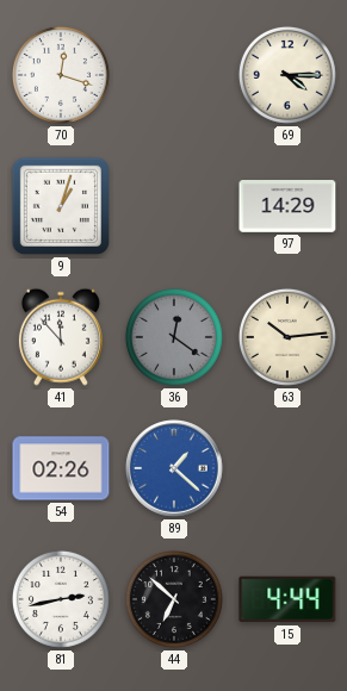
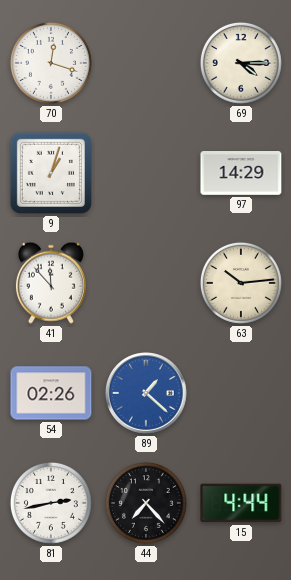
36: 12:21 -> none (174, 337)
44: 6:52 -> 7:23 (146, 503)
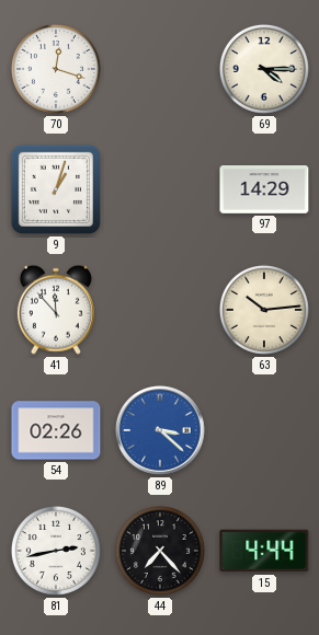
89: 1:22 -> 3:22 (160, 430)
